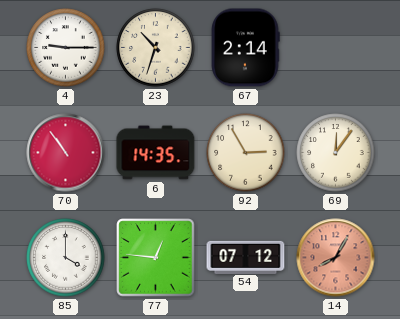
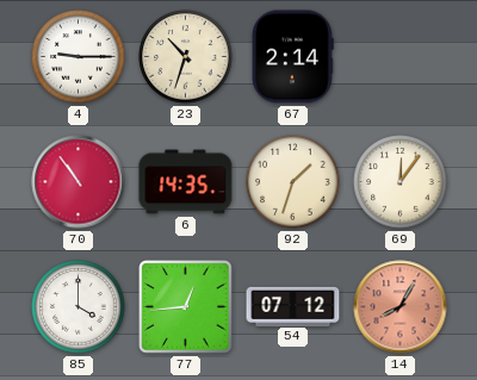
92: 2:55 -> 1:33 (293, 182)
77: 12:46 -> 12:44 (186, 307)
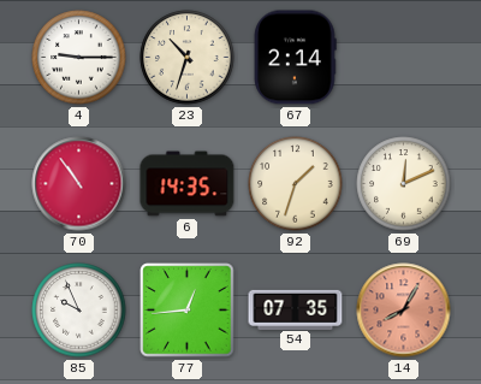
69: 12:06 -> 12:11 (404, 184)
85: 4:00 -> 9:56 (79, 311)
54: 07:12 -> 07:35 (296, 309)
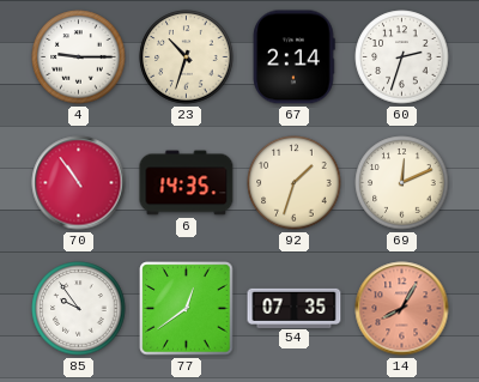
60: none -> 2:33 (402, 57)
85: 9:56 -> 9:54 (79, 309)
77: 12:44 -> 12:39 (187, 309)
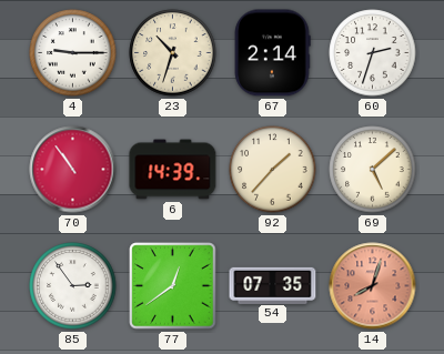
6: 14:35 -> 14:39 (173, 170)
92: 1:33 -> 1:37 (273, 170)
69: 12:11 -> 5:08 (373, 170)
85: 9:54 -> 2:54 (73, 286)
14: 8:05 -> 8:03 (373, 286)
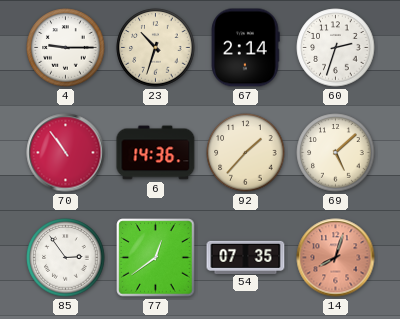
6: 14:39 -> 14:36 (156, 153)
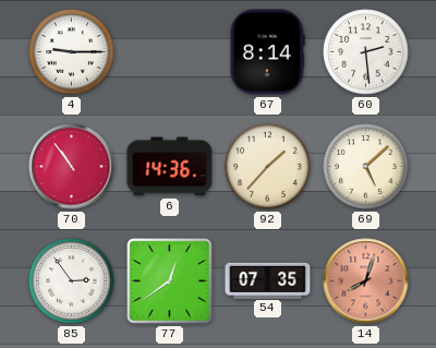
23: 10:33 -> none (156, 48)
67: 2:14 -> 8:14 (267, 52)
60: 2:33 -> 2:29 (366, 52)
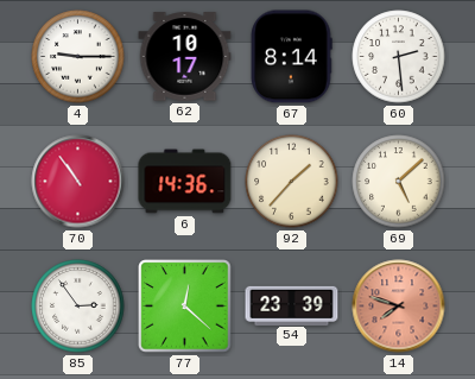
62: none -> 10:17 (185, 57)
77: 12:39 -> 12:22 (185, 307)
54: 07:35 -> 23:39 (292, 305)
14: 8:03 -> 7:48 (399, 307)
